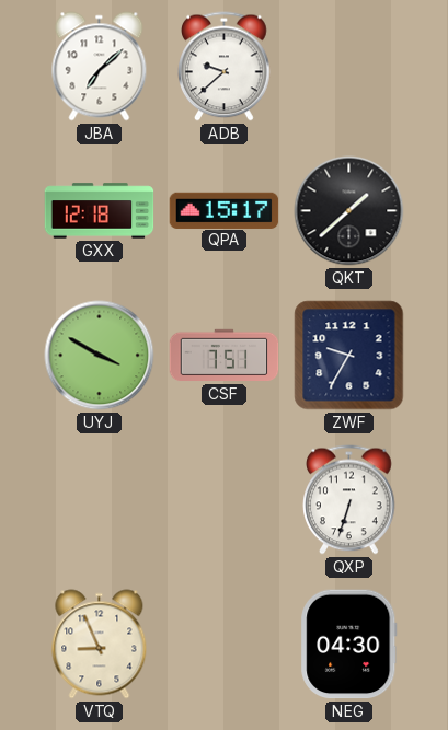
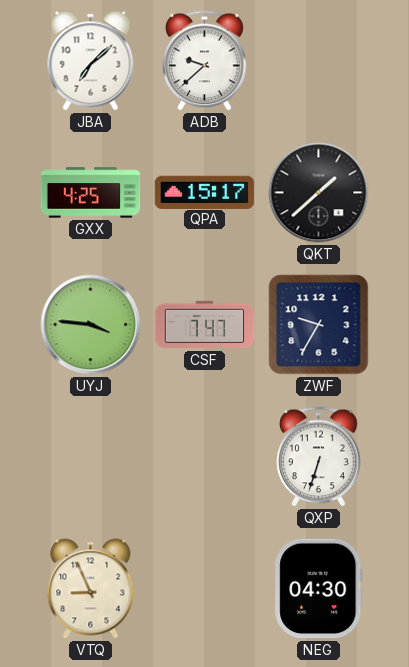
GXX: 12:18 -> 4:25 (91, 193)
UYJ: 3:50 -> 3:46 (91, 325)
CSF: 7:51 -> 7:47 (205, 325)
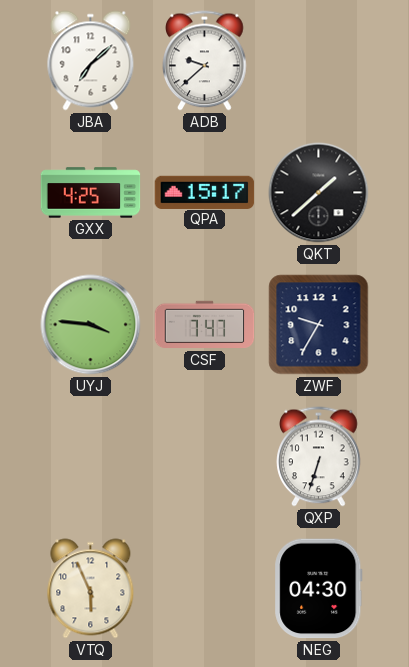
VTQ: 8:56 -> 5:56 (91, 589)
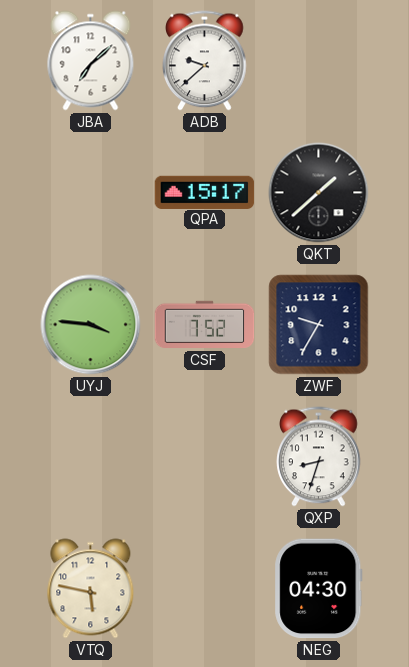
GXX: 4:25 -> none (91, 193)
CSF: 7:47 -> 7:52 (205, 325)
QXP: 6:33 -> 8:33 (319, 457)
VTQ: 5:56 -> 5:47 (91, 589)
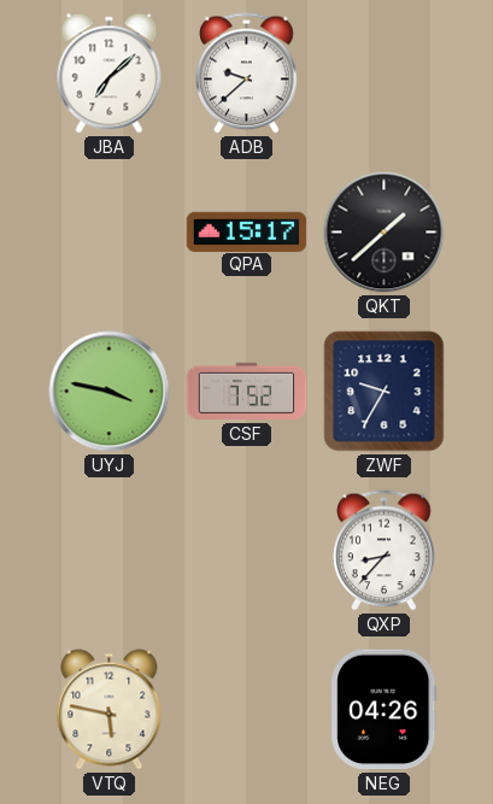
UYJ: 3:46 -> 3:47 (110, 392)
QXP: 8:33 -> 8:37 (385, 551)
NEG: 04:30 -> 04:26 (385, 710)
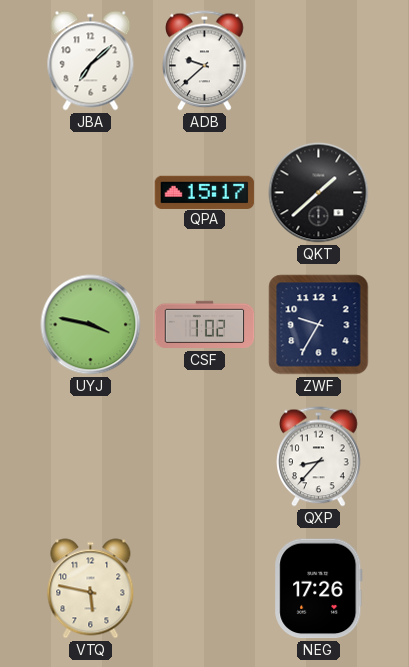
CSF: 7:52 -> 1:02 (205, 325)
NEG: 04:26 -> 17:26 (319, 589)
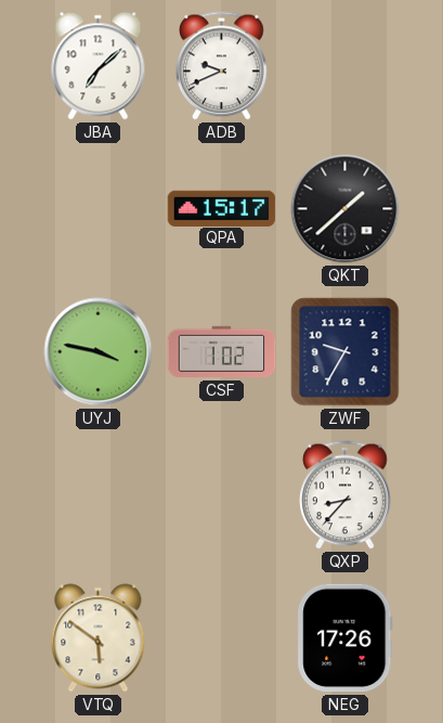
ADB: 9:38 -> 9:41 (222, 66)
VTQ: 5:47 -> 5:51 (99, 638)
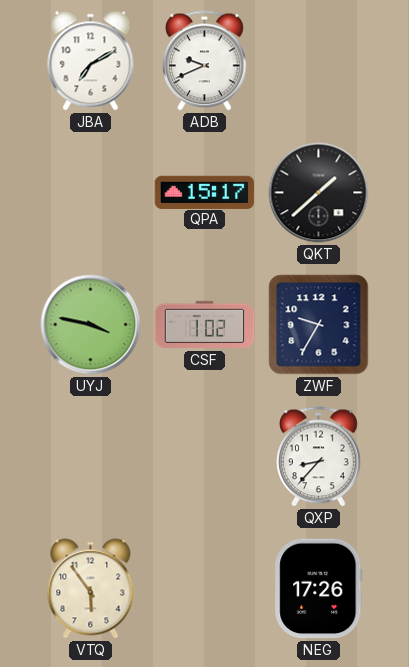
JBA: 7:08 -> 7:10 (91, 61)
VTQ: 5:51 -> 5:54 (91, 589)
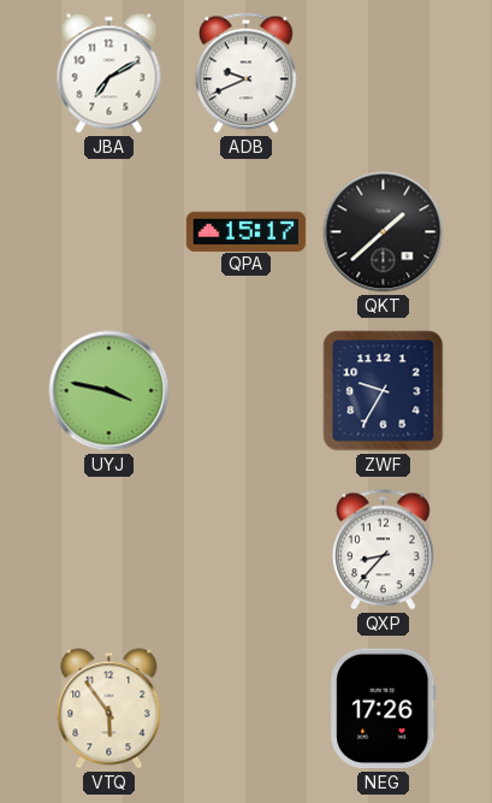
CSF: 1:02 -> none (205, 325)
